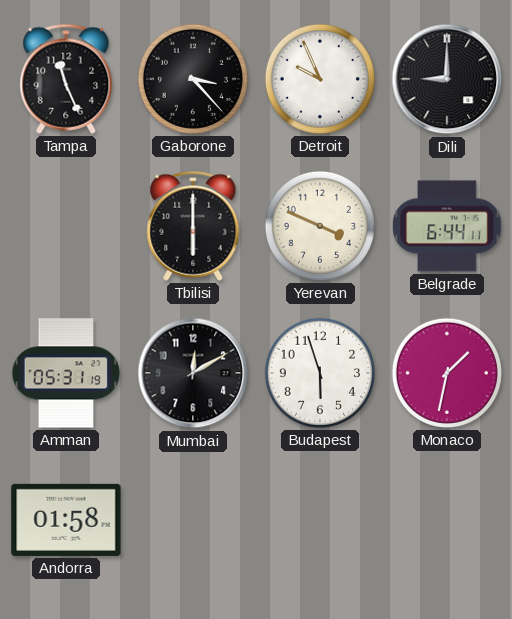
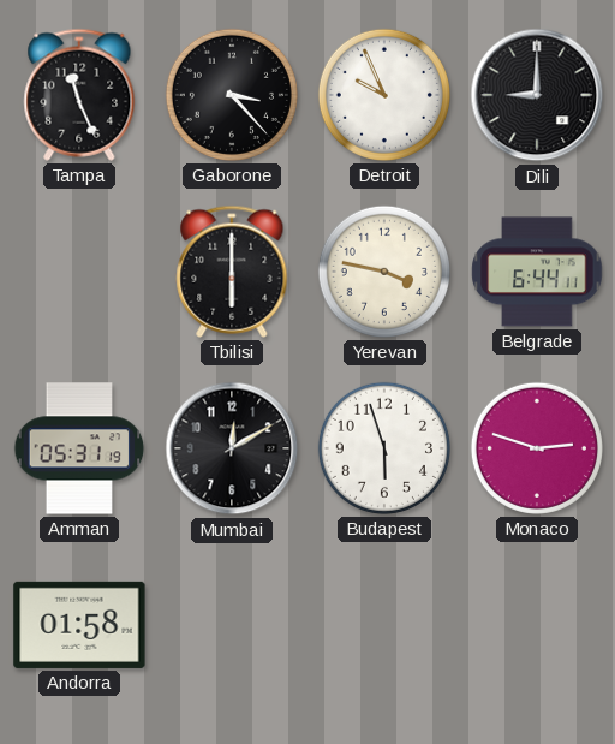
Yerevan: 3:49 -> 3:47 (384, 272)
Monaco: 1:32 -> 2:48 (537, 448)
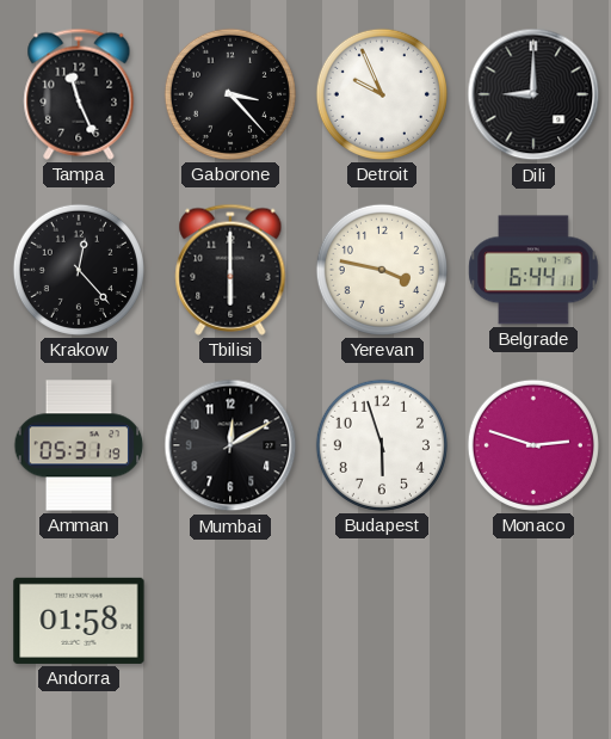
Krakow: none -> 12:23 (79, 270)
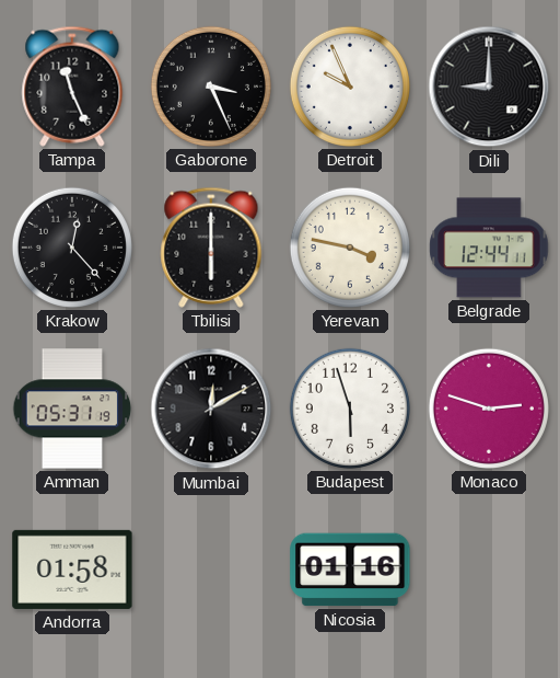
Gaborone: 3:23 -> 3:26 (211, 87)
Belgrade: 6:44 -> 12:44 (489, 248)
Nicosia: none -> 01:16 (350, 570)
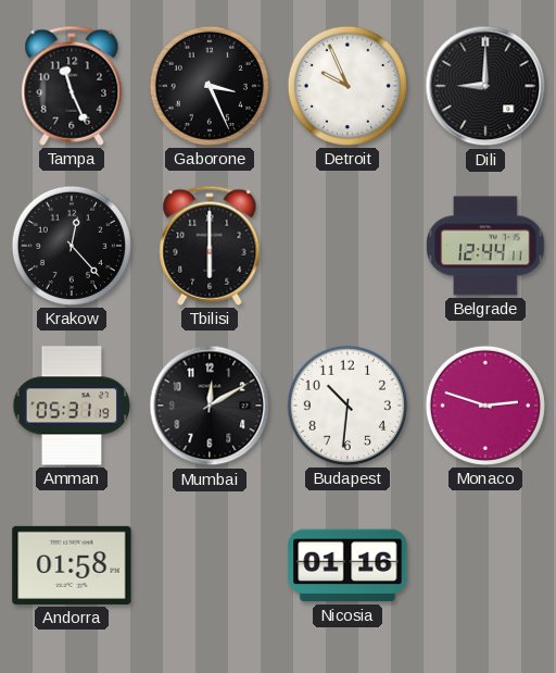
Yerevan: 3:47 -> none (350, 248)
Budapest: 5:57 -> 10:31 (347, 406)
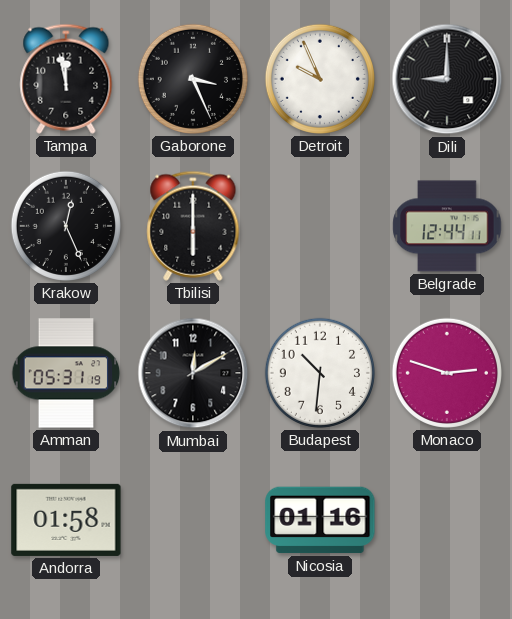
Tampa: 11:26 -> 11:58 (66, 79)
Krakow: 12:23 -> 12:26 (66, 226)
